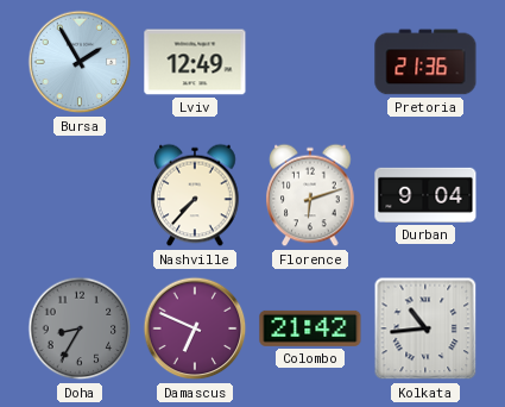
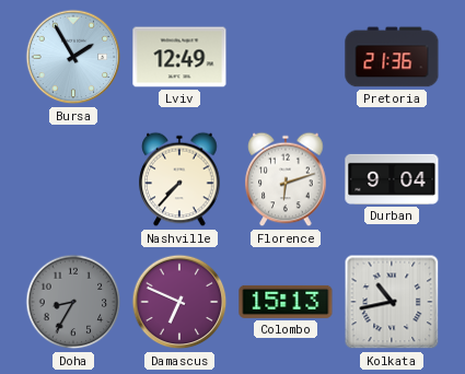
Colombo: 21:42 -> 15:13 (286, 302)
Kolkata: 10:44 -> 10:43 (392, 302)
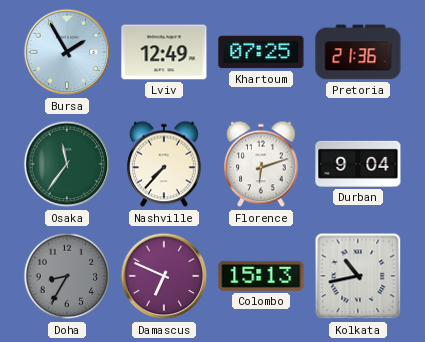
Khartoum: none -> 07:25 (261, 52)
Osaka: none -> 11:36 (67, 164)
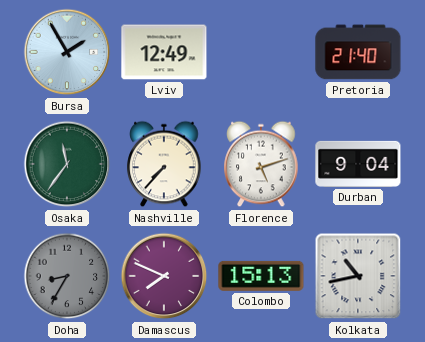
Khartoum: 07:25 -> none (261, 52)
Pretoria: 21:36 -> 21:40 (358, 52)
Florence: 6:12 -> 5:12 (261, 164)
Damascus: 6:49 -> 7:49 (164, 276)
